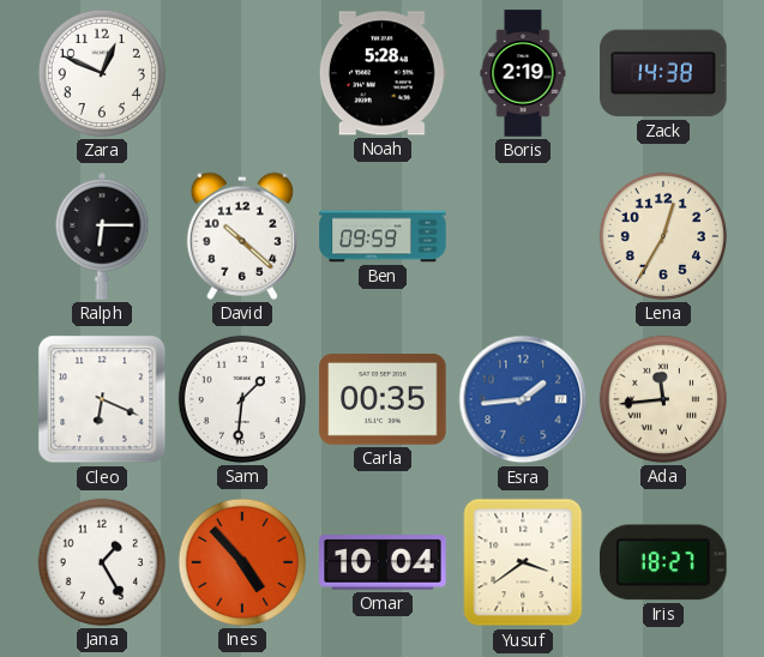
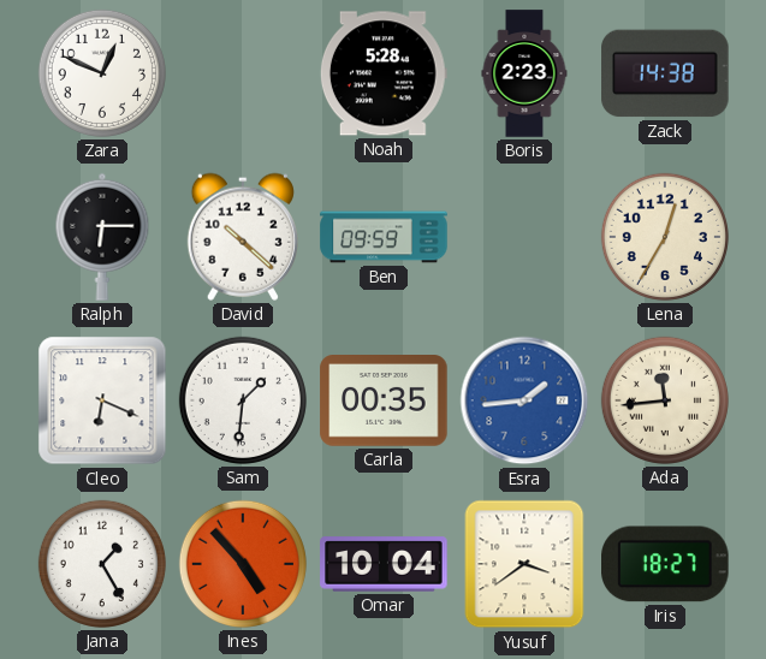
Boris: 2:19 -> 2:23 (524, 73)
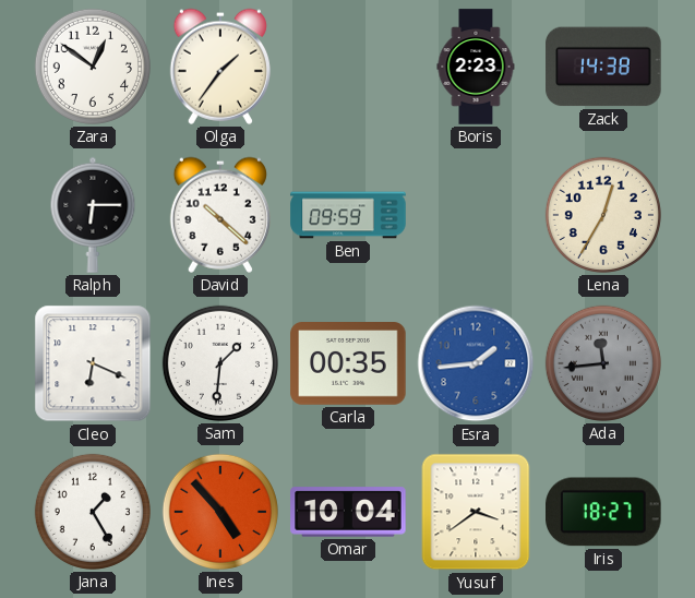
Zara: 12:49 -> 12:51 (93, 67)
Olga: none -> 1:36 (220, 67)
Noah: 5:28 -> none (384, 73)
Ada dial: cream -> grey (603, 363)
